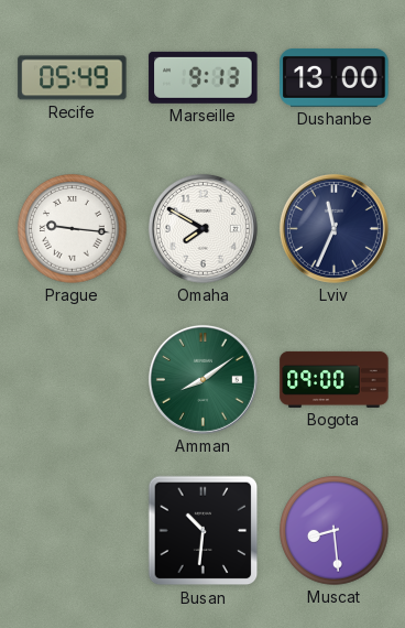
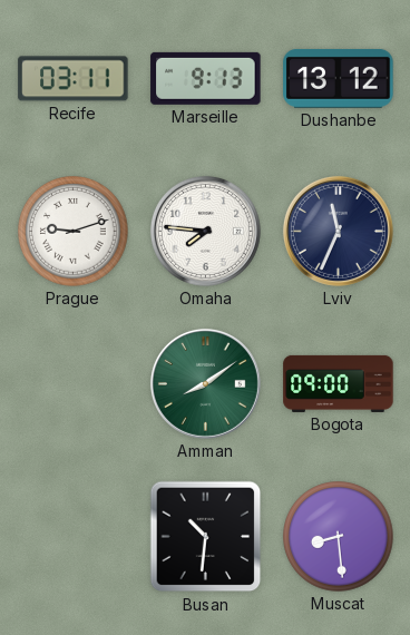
Recife: 05:49 -> 03:11 (74, 79)
Dushanbe: 13:00 -> 13:12 (339, 78)
Prague: 9:16 -> 9:12 (74, 232)
Omaha: 7:50 -> 7:46 (205, 231)
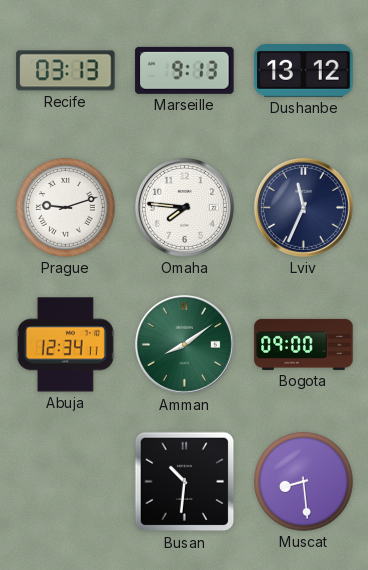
Recife: 03:11 -> 03:13 (66, 71)
Abuja: none -> 12:34 (65, 345)
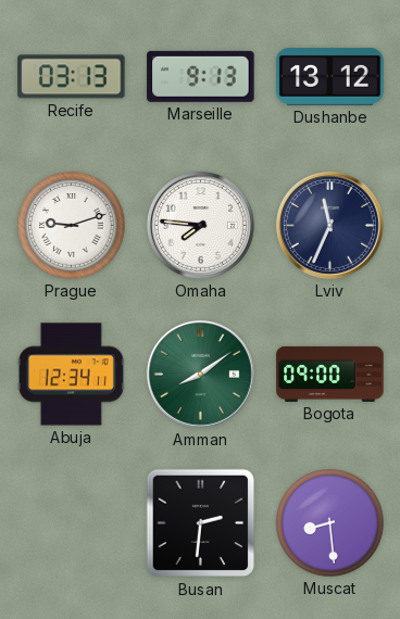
Busan: 10:31 -> 2:31 (201, 523)
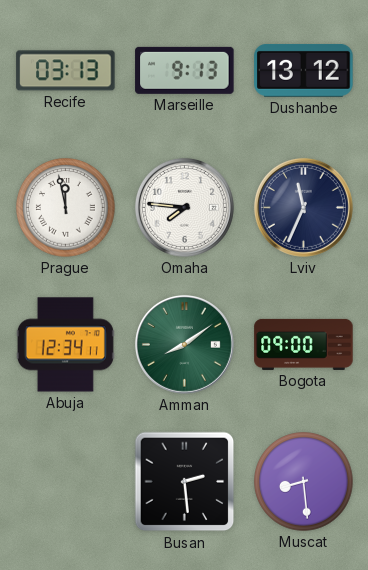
Prague: 9:12 -> 11:58 (66, 208)
Busan: 2:31 -> 2:29 (185, 482)
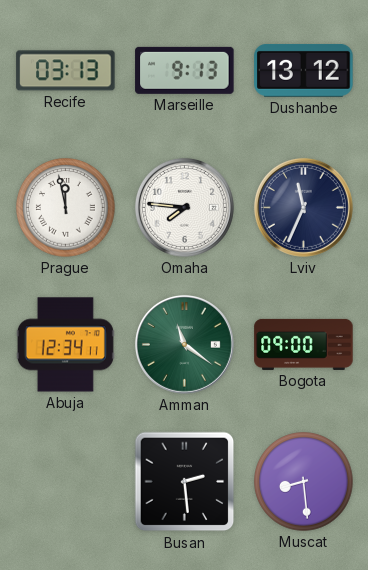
Amman: 8:09 -> 11:21 (184, 344)
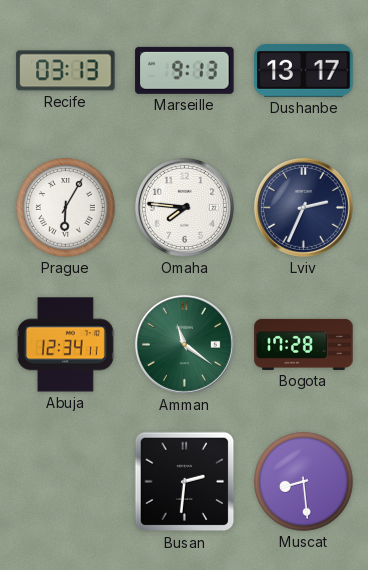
Dushanbe: 13:12 -> 13:17 (304, 70)
Prague: 11:58 -> 6:05 (66, 208)
Lviv: 11:34 -> 2:34 (303, 207)
Bogota: 09:00 -> 17:28 (304, 344)
Busan: 2:29 -> 2:31 (185, 482)
